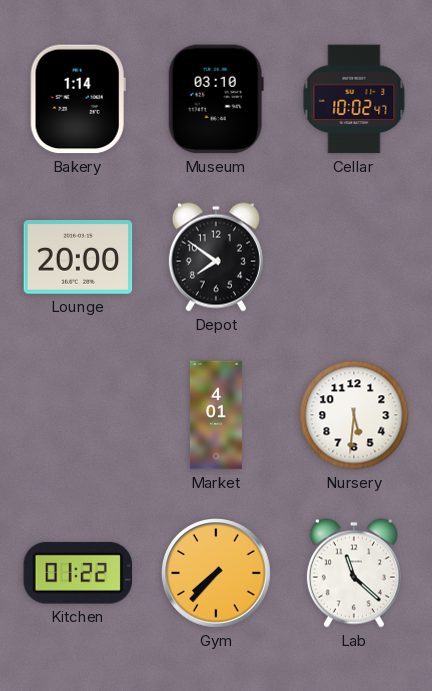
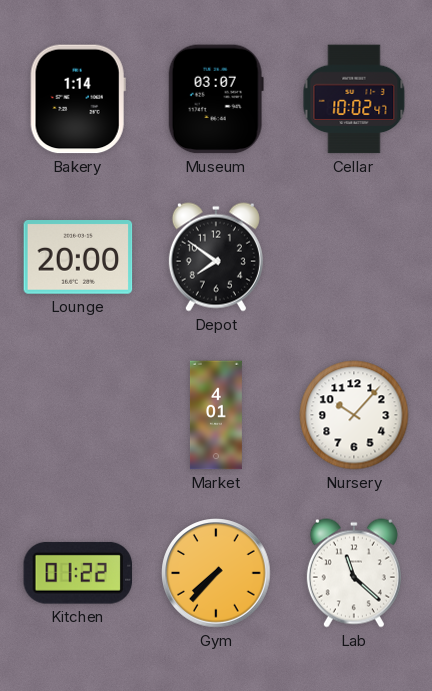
Museum: 03:10 -> 03:07 (216, 99)
Nursery: 5:31 -> 10:07 (354, 415)
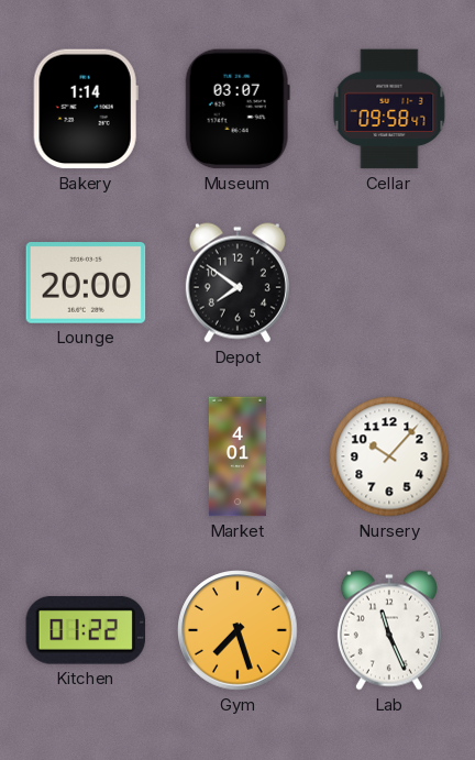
Cellar: 10:02 -> 09:58 (389, 109)
Gym: 7:37 -> 7:27 (237, 630)
Lab: 11:22 -> 11:26 (389, 630)
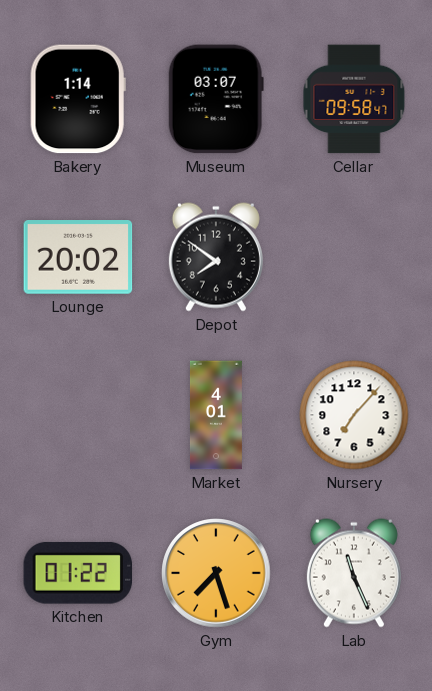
Lounge: 20:00 -> 20:02 (78, 258)
Nursery: 10:07 -> 7:07 (354, 415)
